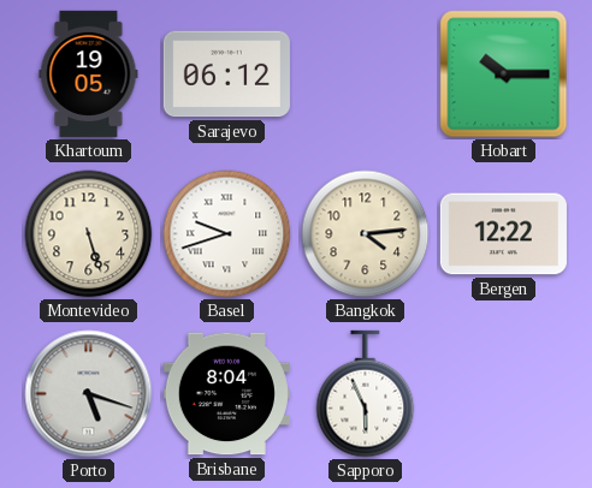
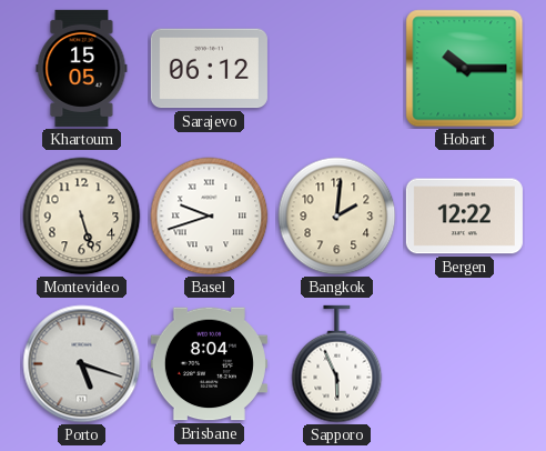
Khartoum: 19:05 -> 15:05 (82, 68)
Bangkok: 4:14 -> 2:01 (337, 217)
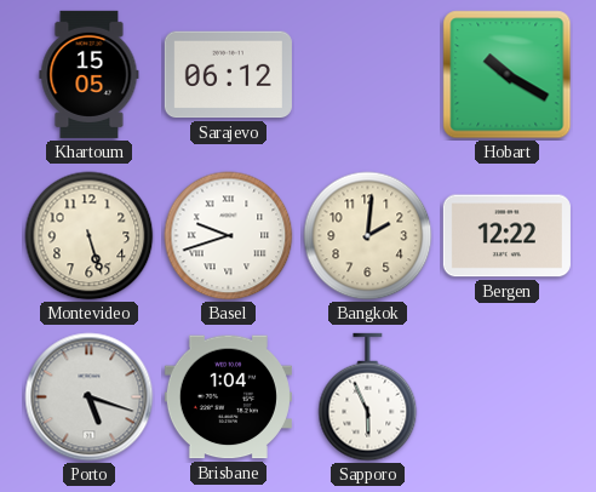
Hobart: 10:15 -> 10:20 (508, 75)
Brisbane: 8:04 -> 1:04 (228, 397)
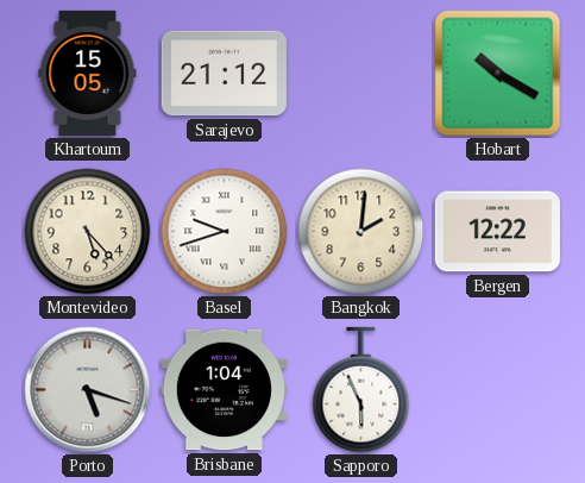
Sarajevo: 06:12 -> 21:12 (224, 74)
Montevideo: 5:27 -> 5:23 (88, 232)
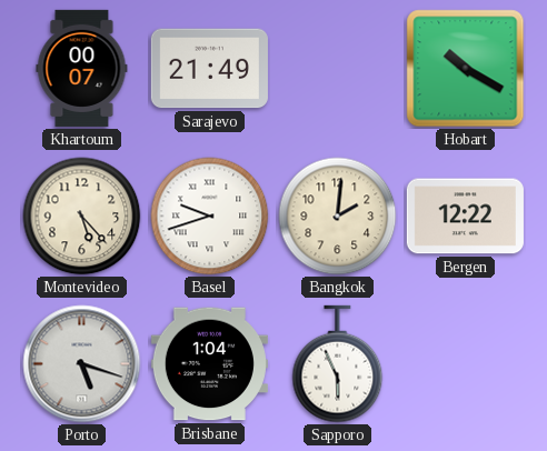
Khartoum: 15:05 -> 00:07 (82, 68)
Sarajevo: 21:12 -> 21:49 (209, 69)
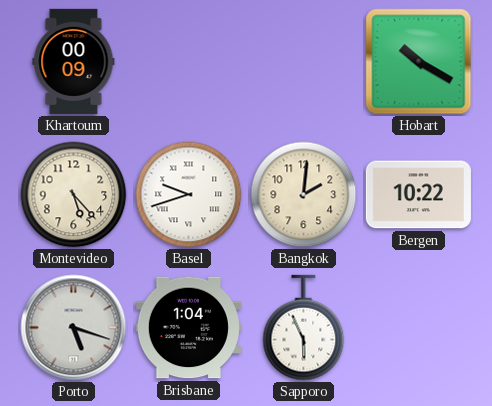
Khartoum: 00:07 -> 00:09 (74, 61)
Sarajevo: 21:49 -> none (209, 69)
Bergen: 12:22 -> 10:22 (418, 195)
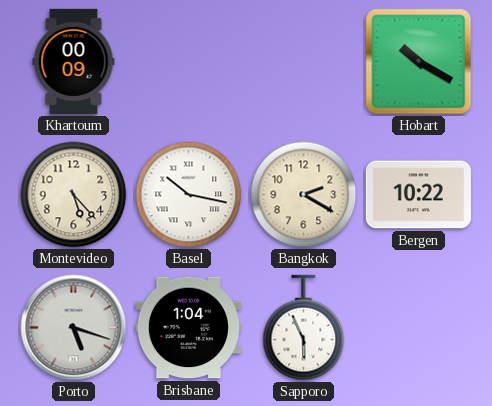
Basel: 9:42 -> 10:17 (189, 195)
Bangkok: 2:01 -> 2:20 (304, 195)
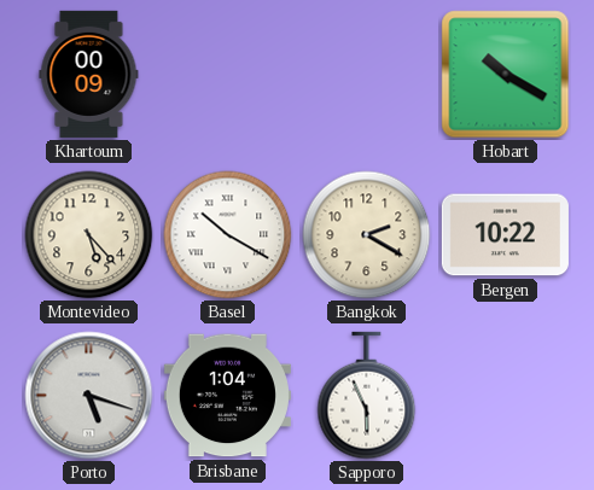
Basel: 10:17 -> 10:20 (228, 235)
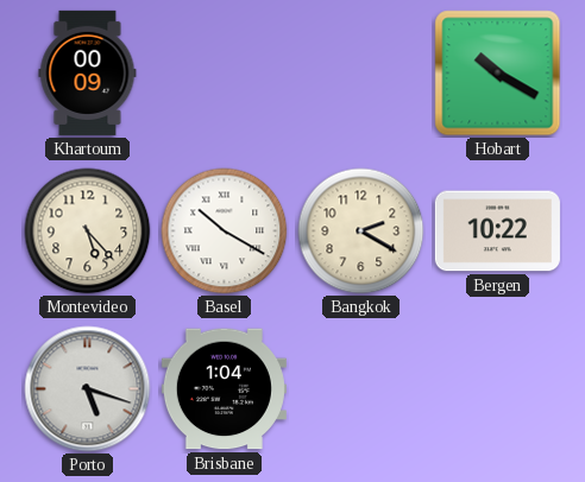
Sapporo: 5:56 -> none (367, 396)
